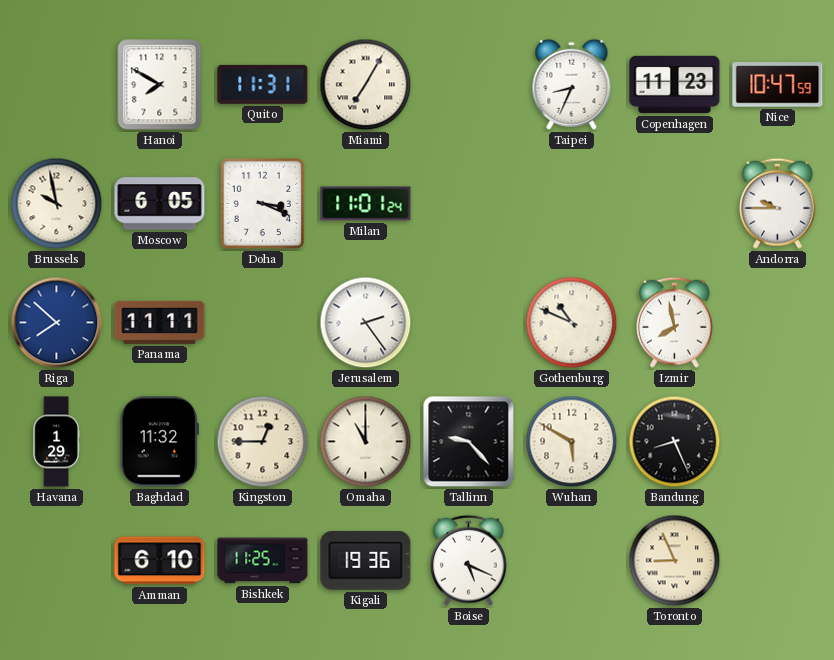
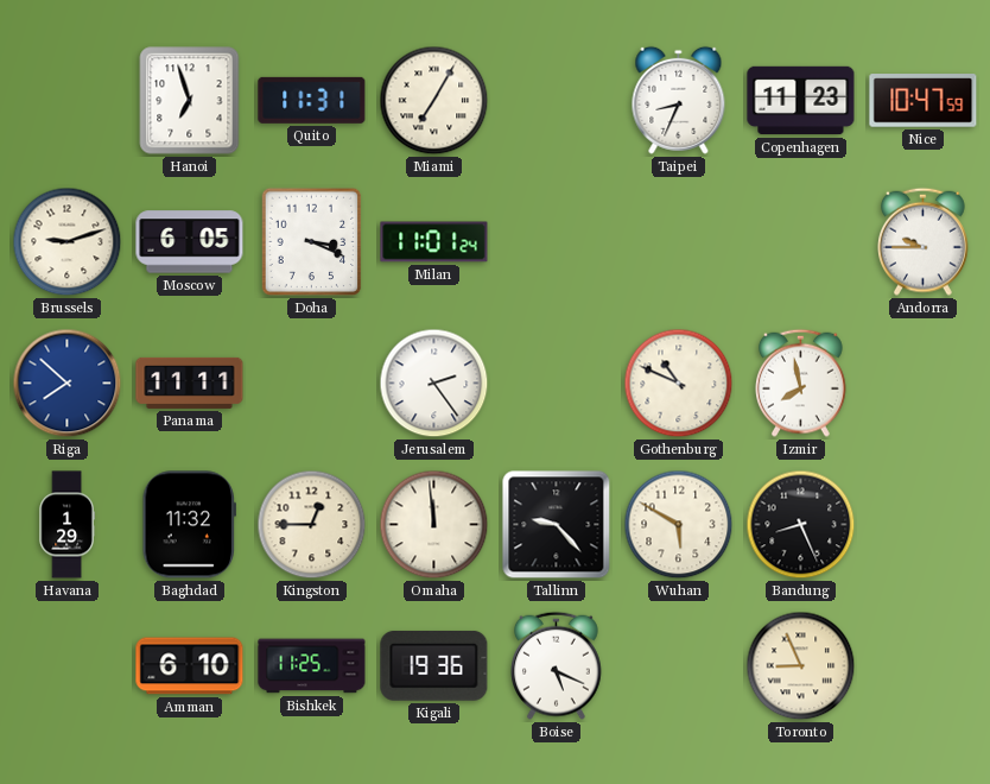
Hanoi: 7:50 -> 6:57 (190, 101)
Brussels: 9:58 -> 9:12 (68, 242)
Omaha: 11:00 -> 11:59 (434, 525)
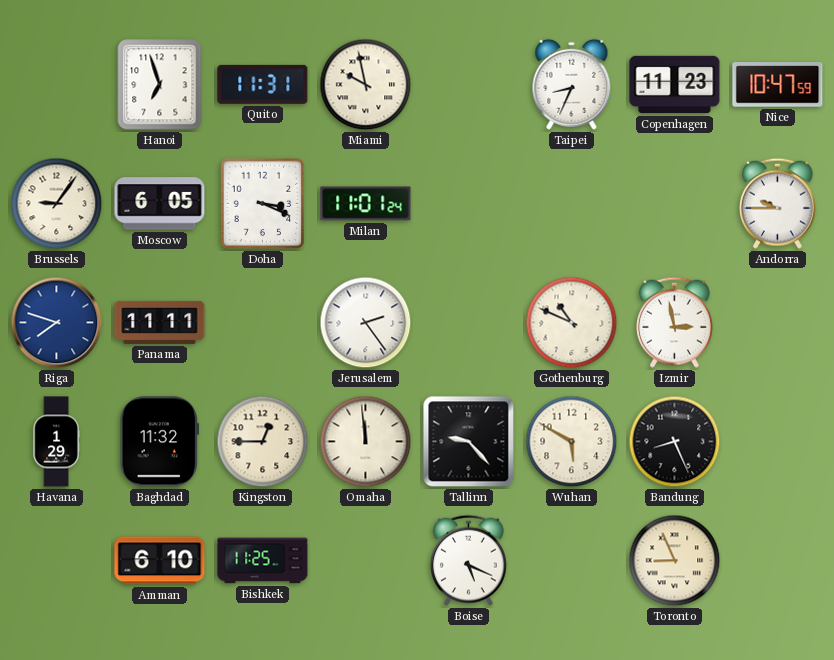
Miami: 7:05 -> 9:58 (366, 85)
Brussels: 9:12 -> 9:06 (57, 204)
Riga: 7:52 -> 7:48 (57, 323)
Izmir: 7:58 -> 2:58 (675, 322)
Kigali: 19:36 -> none (434, 665)
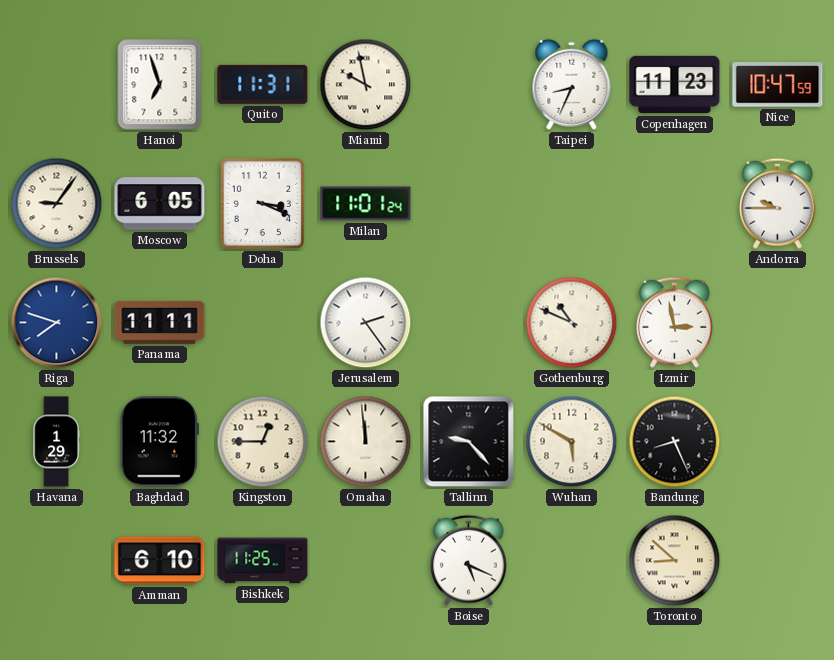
Toronto: 8:56 -> 8:52 (675, 561)
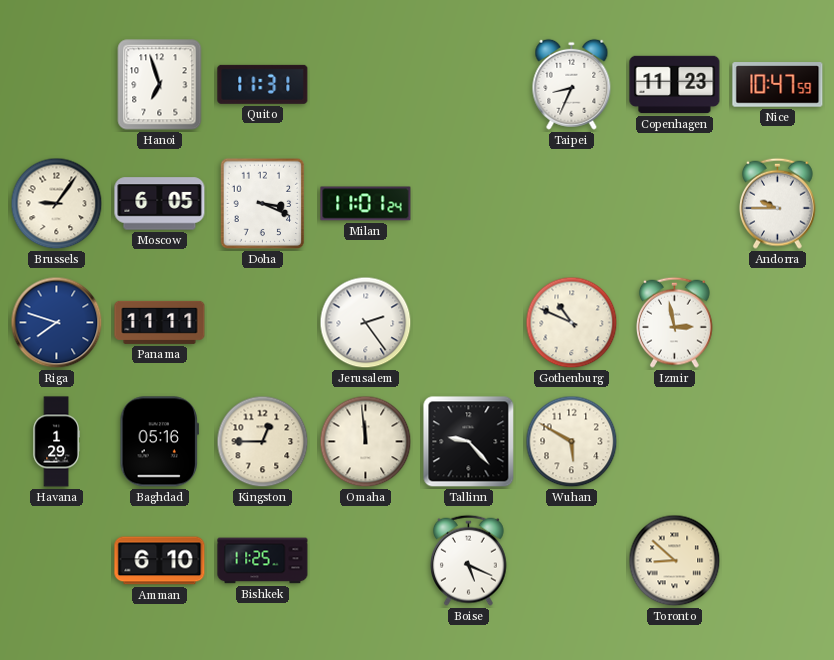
Miami: 9:58 -> none (366, 85)
Baghdad: 11:32 -> 05:16 (159, 442)
Bandung: 8:26 -> none (675, 442)
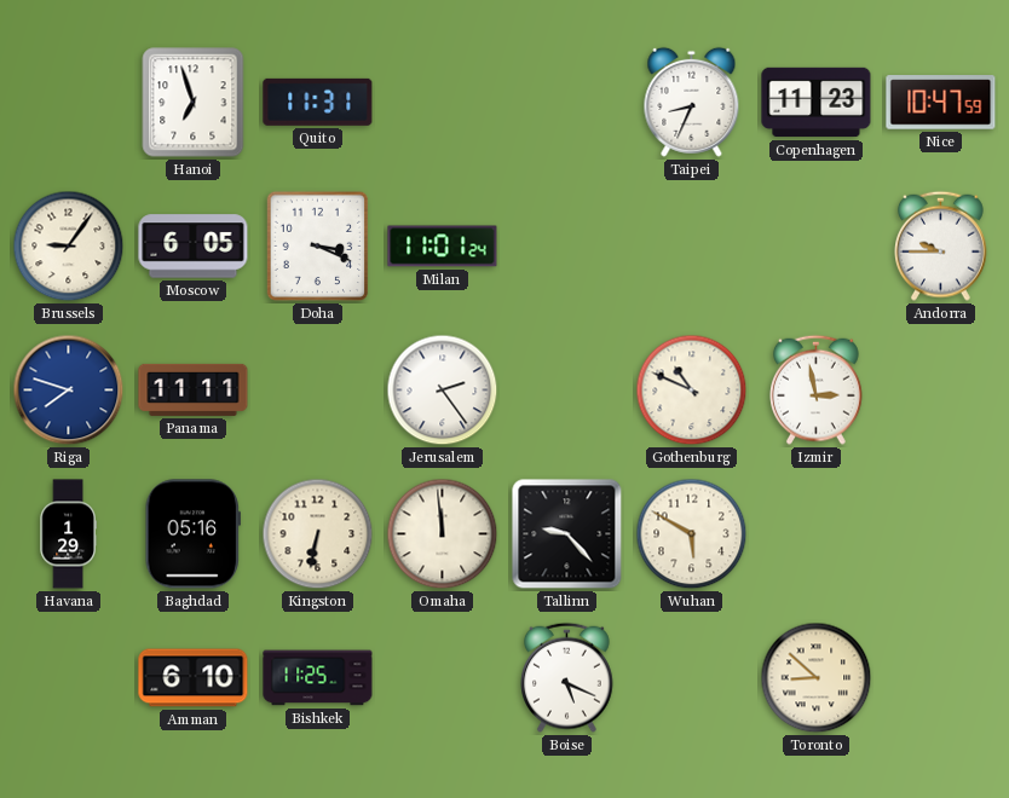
Kingston: 12:45 -> 6:32 (318, 534)
